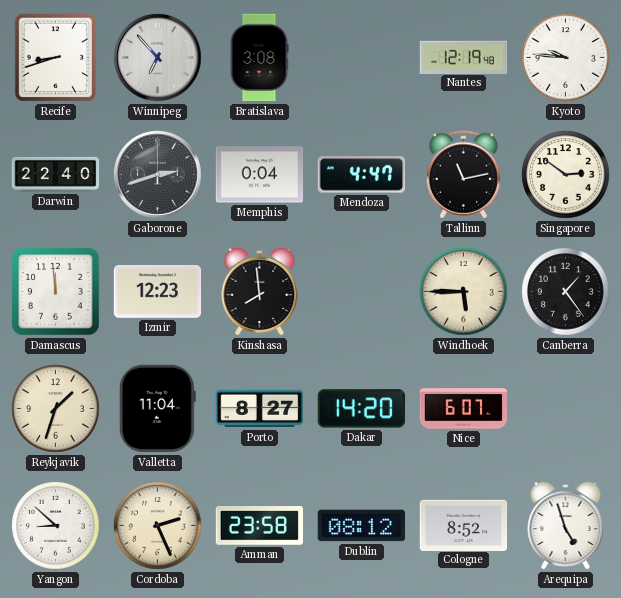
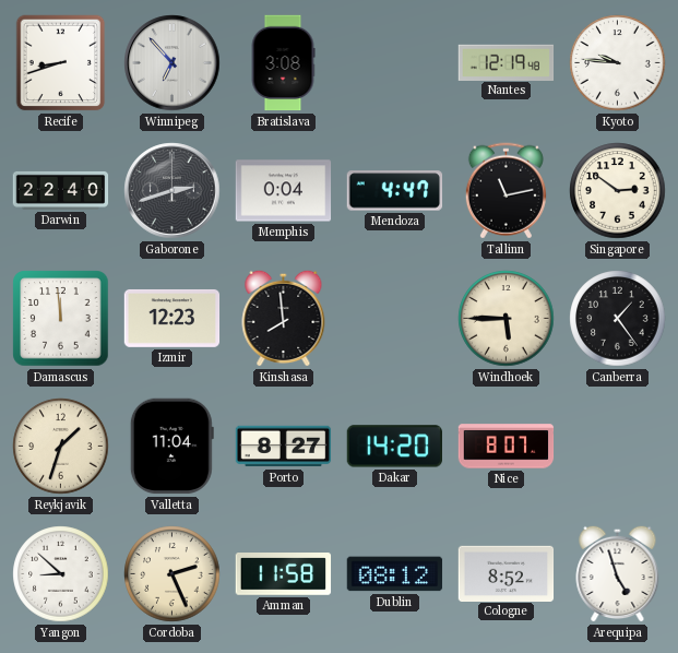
Nice: 6:07 -> 8:07 (507, 447)
Amman: 23:58 -> 11:58 (284, 574)
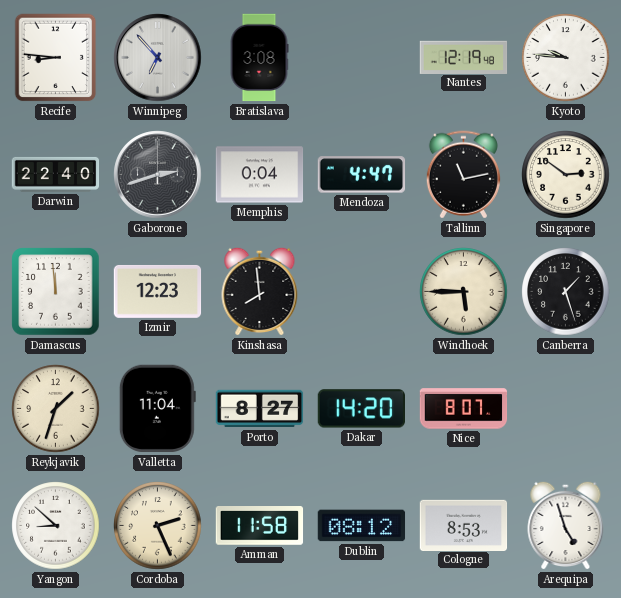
Recife: 8:42 -> 8:46 (56, 58)
Canberra: 1:24 -> 1:27 (566, 292)
Cologne: 8:52 -> 8:53 (464, 525)
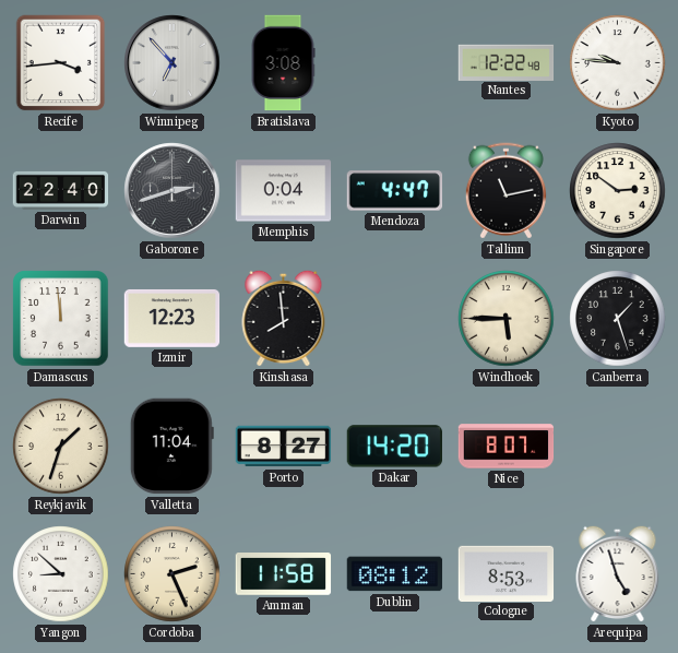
Recife: 8:46 -> 3:44 (61, 63)
Nantes: 12:19 -> 12:22 (507, 62)
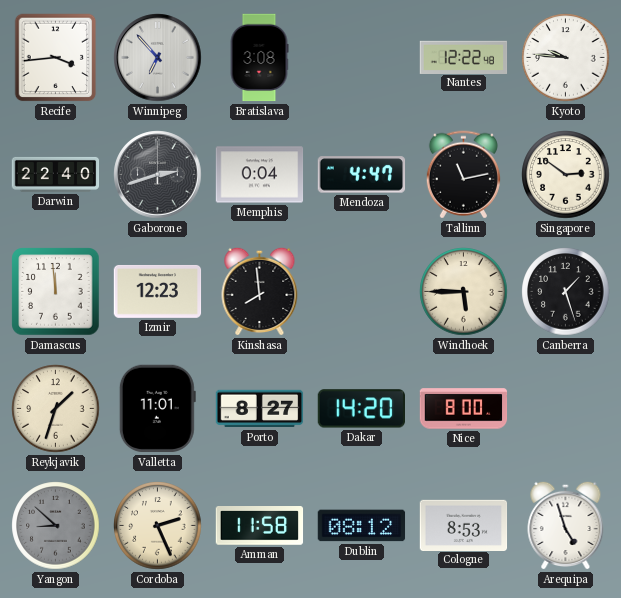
Valletta: 11:04 -> 11:01 (157, 409)
Nice: 8:07 -> 8:00 (464, 409)
Yangon dial: white -> grey (56, 526)
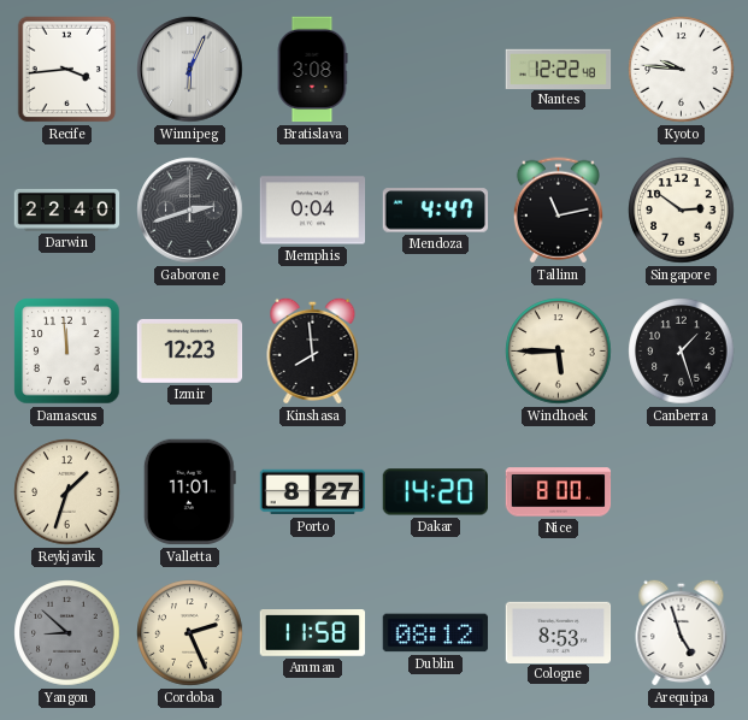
Winnipeg: 6:53 -> 6:04 (190, 70)
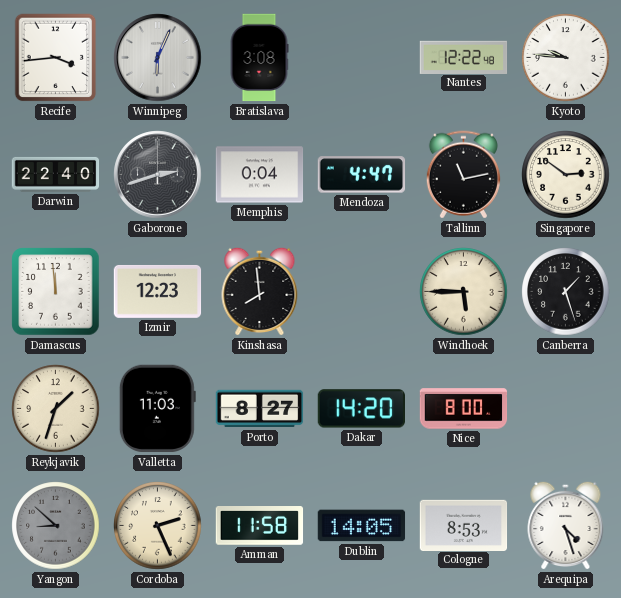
Valletta: 11:01 -> 11:03 (157, 409)
Dublin: 08:12 -> 14:05 (362, 526)
Arequipa: 4:57 -> 4:27 (566, 525)
